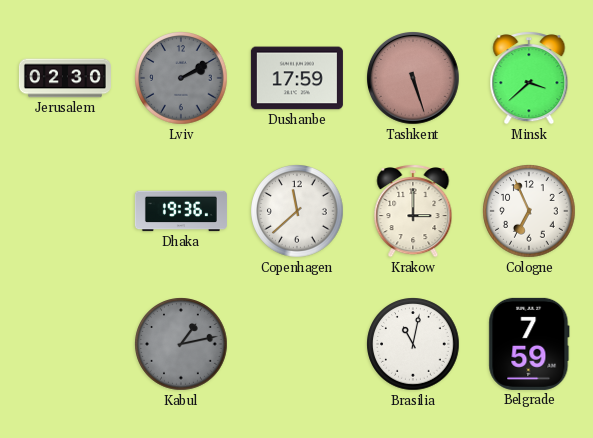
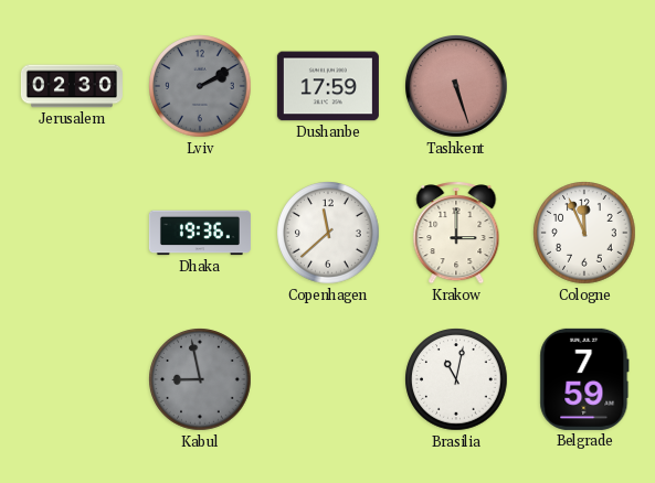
Minsk: 3:38 -> none (529, 78)
Cologne: 6:56 -> 11:56 (584, 233)
Kabul: 1:13 -> 8:58 (200, 379)
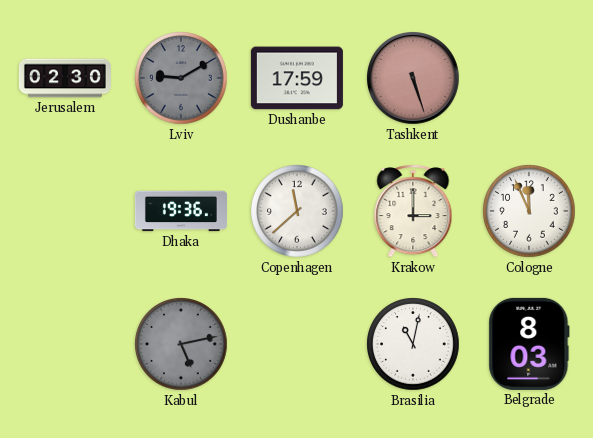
Lviv: 2:10 -> 9:10 (181, 78)
Kabul: 8:58 -> 5:13 (181, 344)
Belgrade: 7:59 -> 8:03 (529, 344)
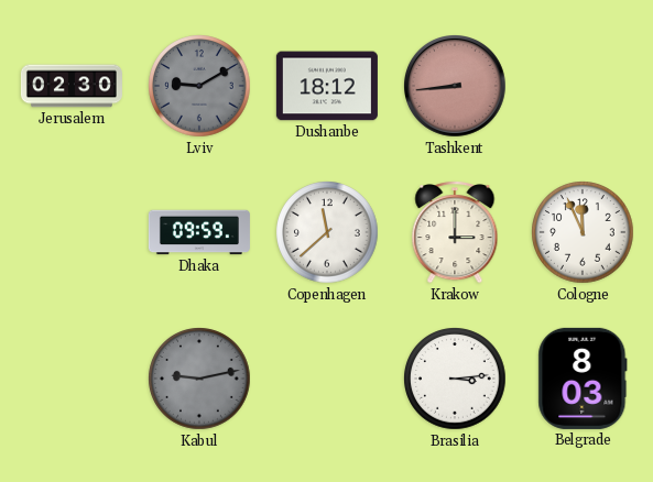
Dushanbe: 17:59 -> 18:12 (327, 86)
Tashkent: 5:27 -> 8:44 (456, 87)
Dhaka: 19:36 -> 09:59 (199, 232)
Kabul: 5:13 -> 9:13 (199, 379)
Brasilia: 11:02 -> 3:14 (455, 379)
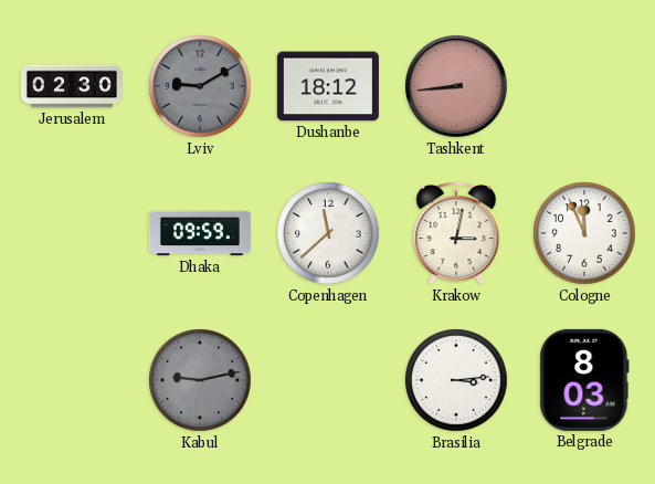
Krakow: 3:00 -> 3:02 (456, 233)
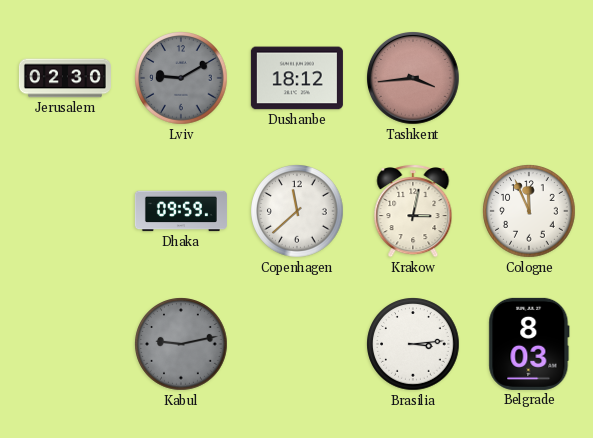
Tashkent: 8:44 -> 3:44 (414, 79)
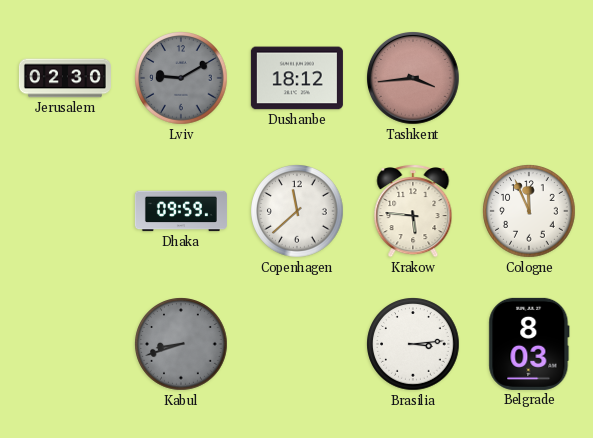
Krakow: 3:02 -> 5:46 (413, 211)
Kabul: 9:13 -> 8:42 (181, 344)
